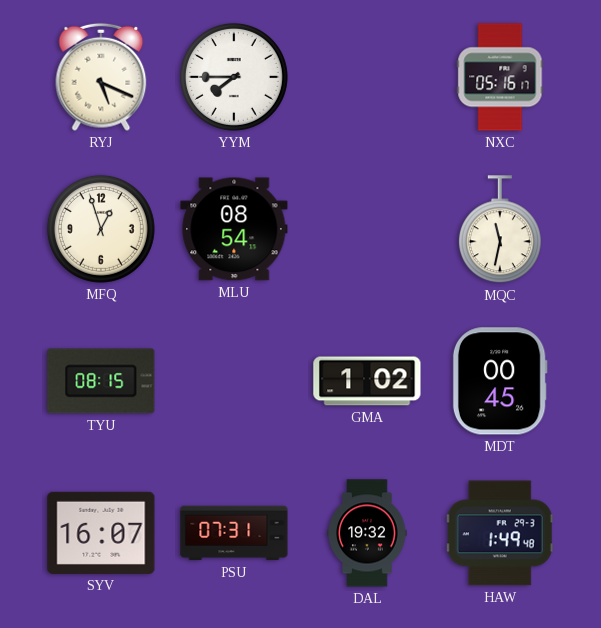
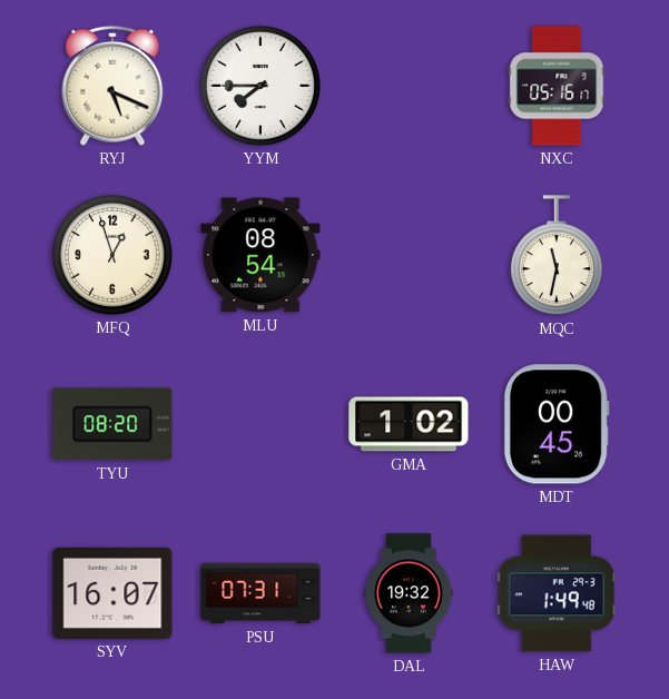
TYU: 08:15 -> 08:20 (112, 424)
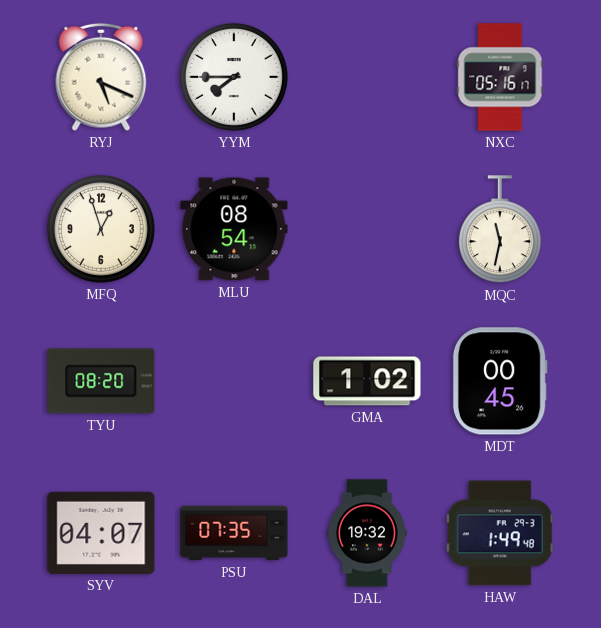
SYV: 16:07 -> 04:07 (101, 533)
PSU: 07:31 -> 07:35 (234, 533)
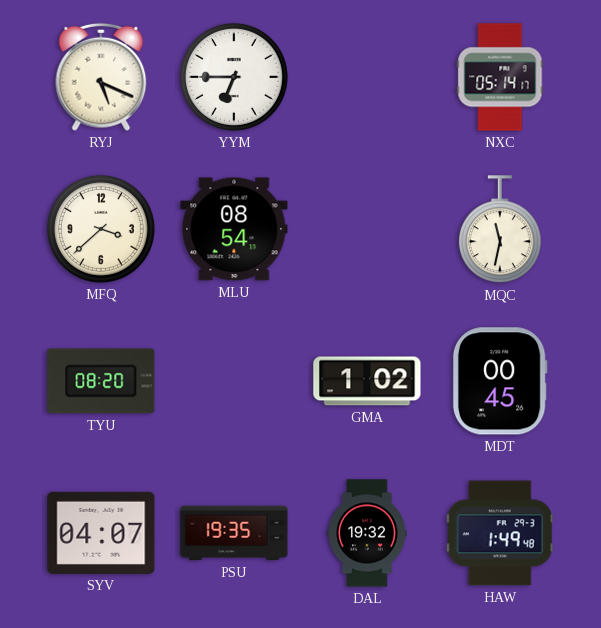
YYM: 7:45 -> 6:45 (234, 77)
NXC: 05:16 -> 05:14 (500, 77)
MFQ: 12:57 -> 3:38 (101, 229)
PSU: 07:35 -> 19:35 (234, 533)
